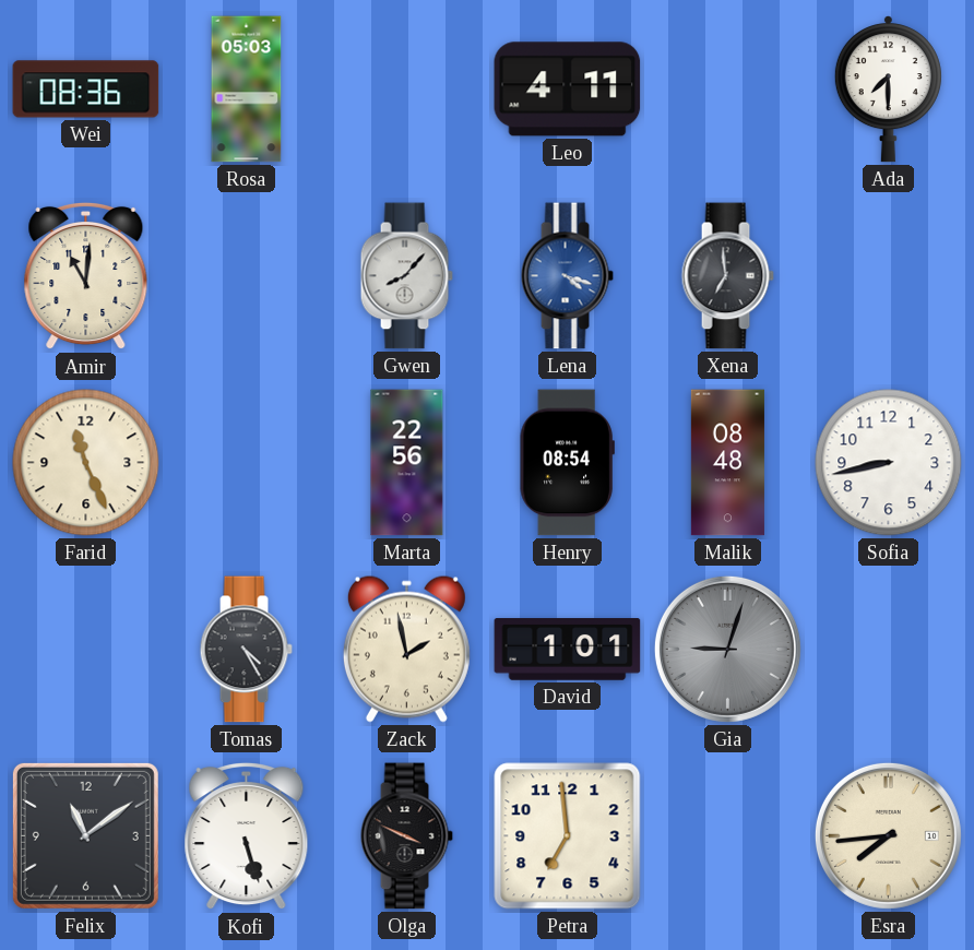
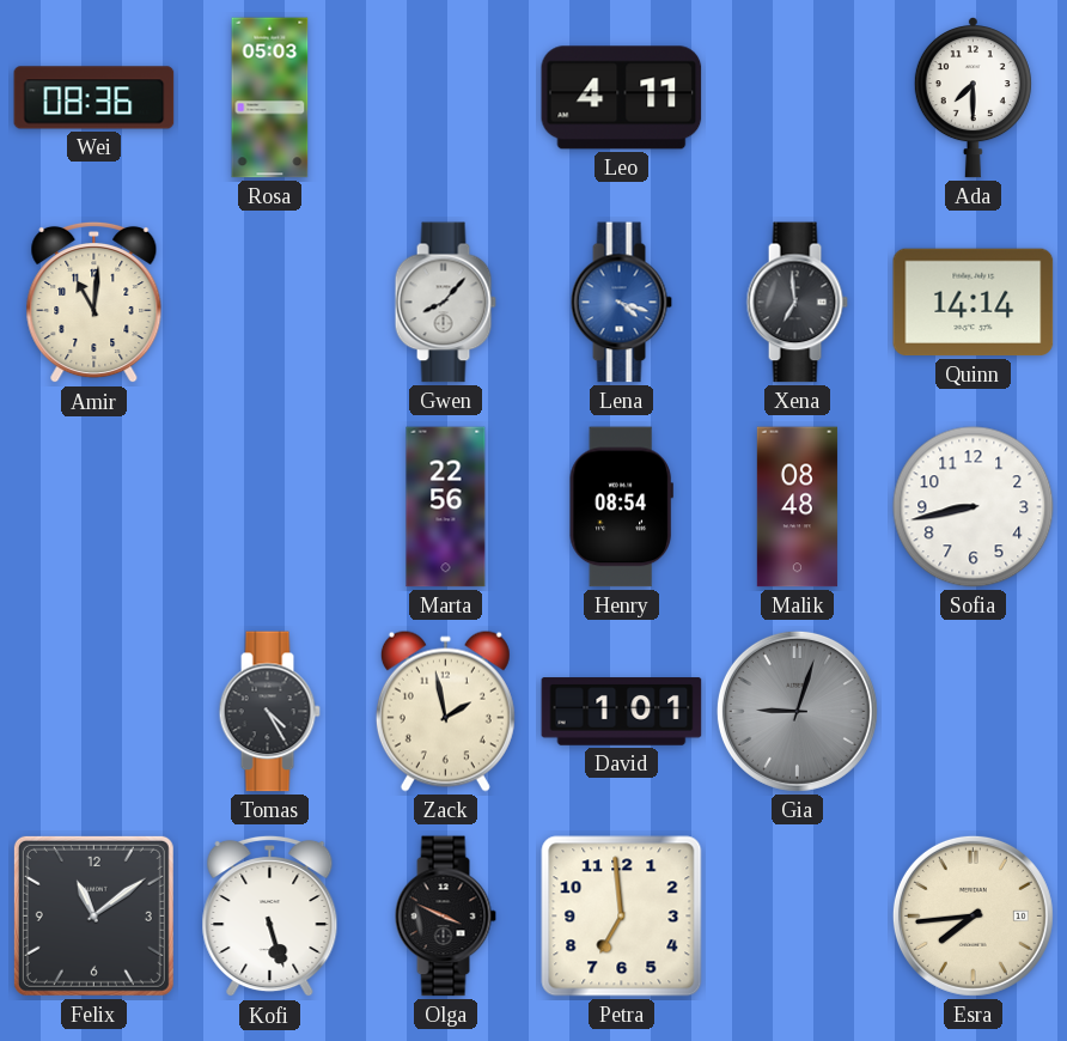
Quinn: none -> 14:14 (974, 303)
Farid: 11:26 -> none (86, 463)
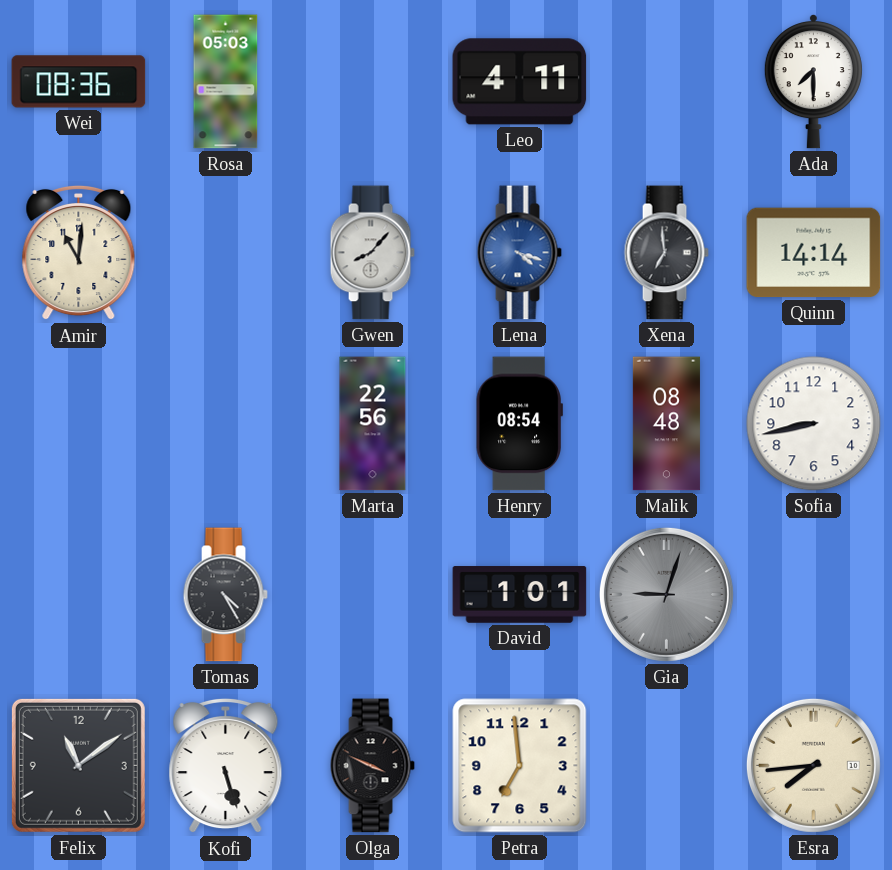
Zack: 1:58 -> none (445, 711)
